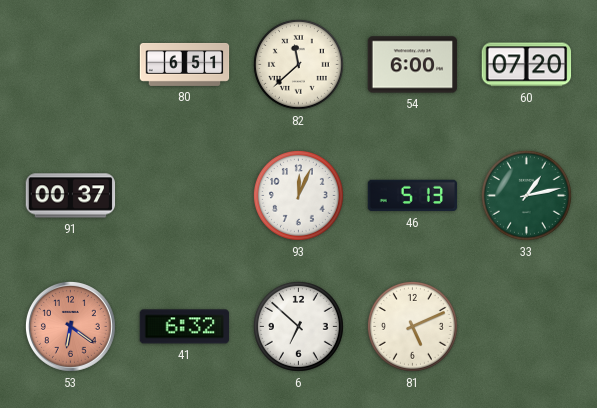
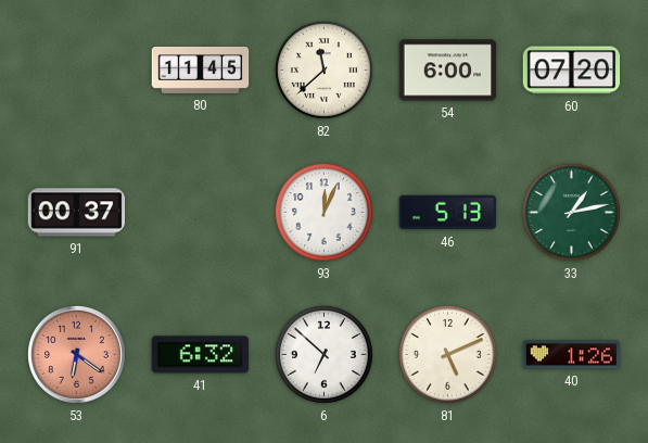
80: 6:51 -> 11:45 (201, 69)
40: none -> 1:26 (572, 355)
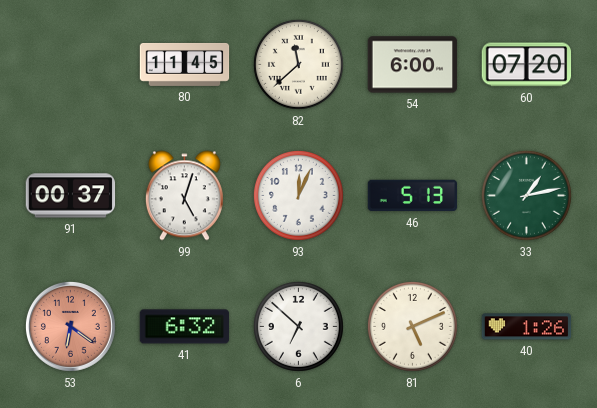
99: none -> 5:03 (184, 196)
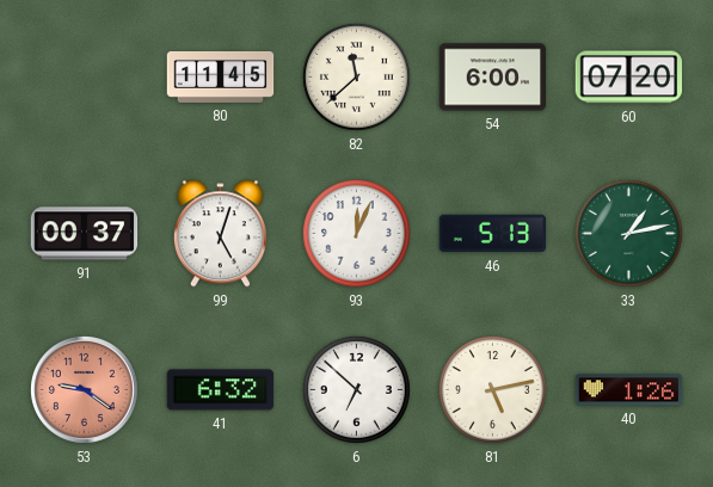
53: 6:21 -> 9:21 (84, 389)
81: 5:11 -> 5:13 (493, 390)
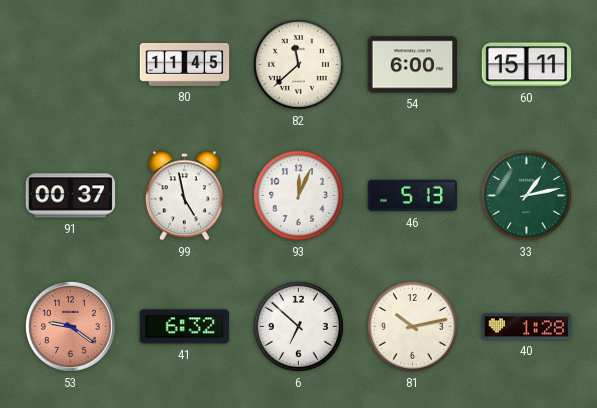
60: 07:20 -> 15:11 (527, 65)
99: 5:03 -> 4:58 (184, 196)
81: 5:13 -> 10:13 (413, 327)
40: 1:26 -> 1:28 (527, 327)
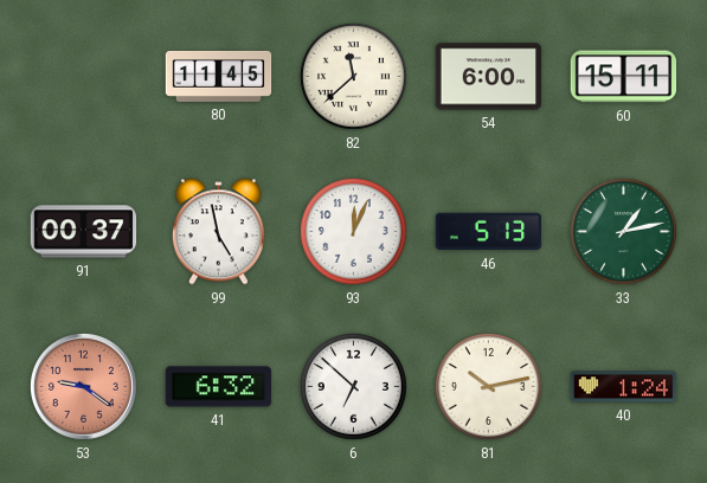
40: 1:28 -> 1:24 (624, 387)
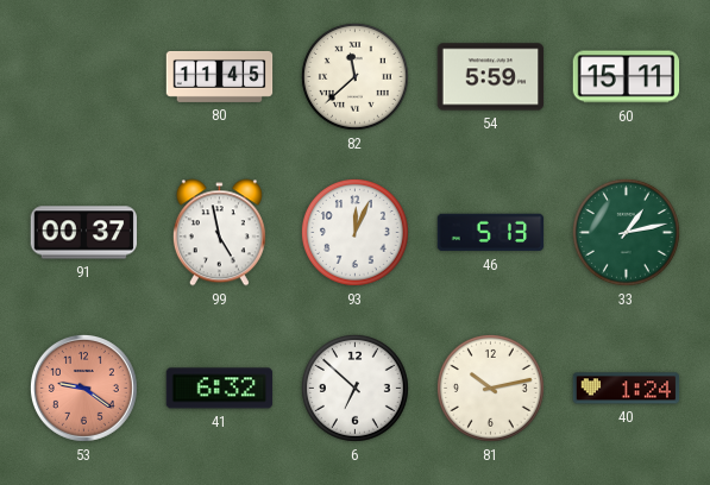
54: 6:00 -> 5:59 (491, 77)
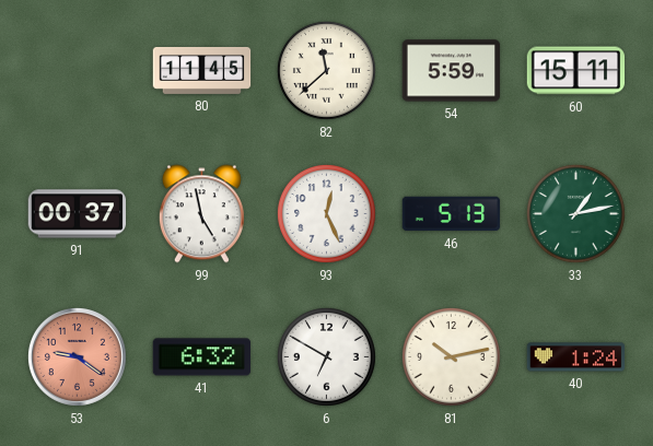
93: 12:04 -> 12:26 (327, 214)
6: 6:52 -> 6:50 (327, 357)
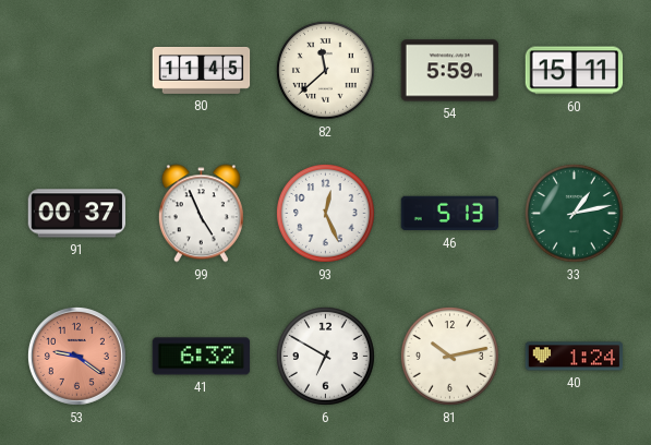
99: 4:58 -> 4:56 (201, 214)
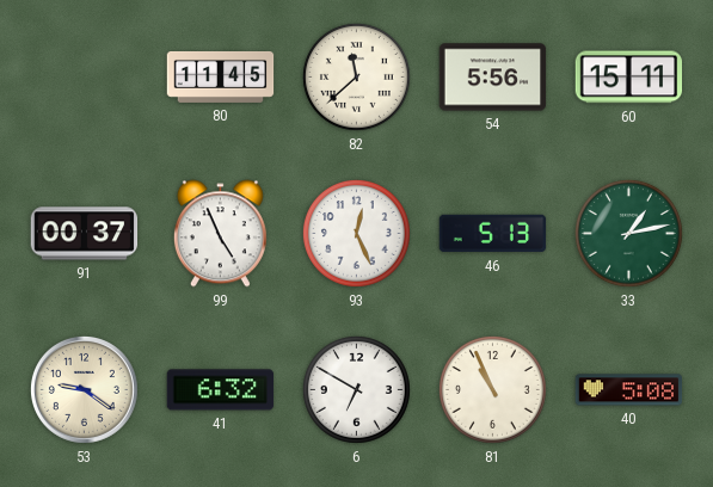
54: 5:59 -> 5:56 (493, 78)
53 dial: salmon -> cream (84, 389)
81: 10:13 -> 10:56 (493, 390)
40: 1:24 -> 5:08 (629, 390)
